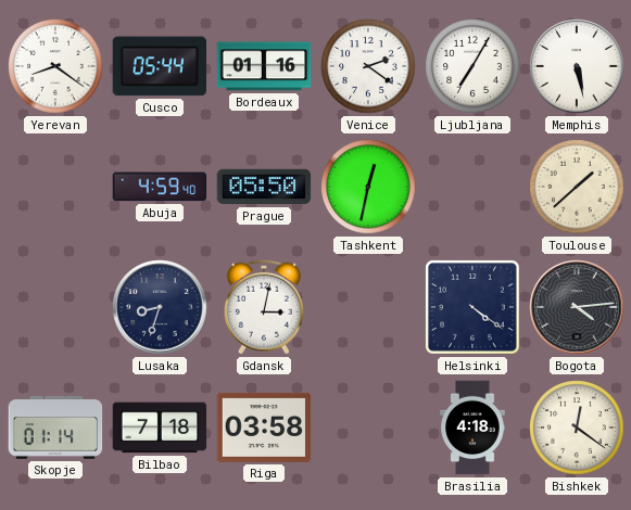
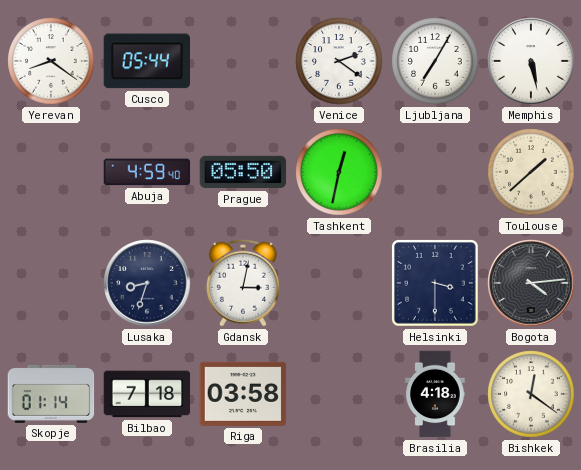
Bordeaux: 01:16 -> none (264, 66)
Helsinki: 4:21 -> 3:30 (436, 284)
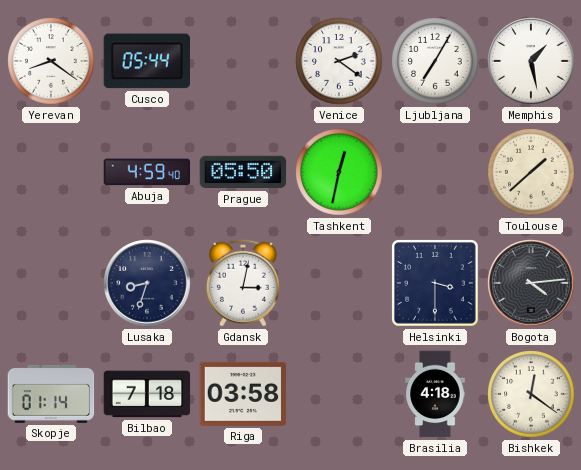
Memphis: 5:28 -> 1:28 (531, 61)
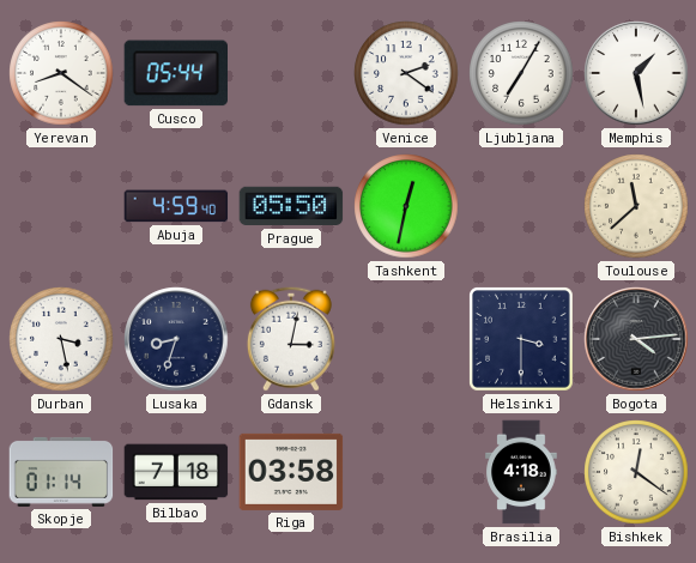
Toulouse: 1:38 -> 11:38 (636, 206)
Durban: none -> 3:28 (61, 339)
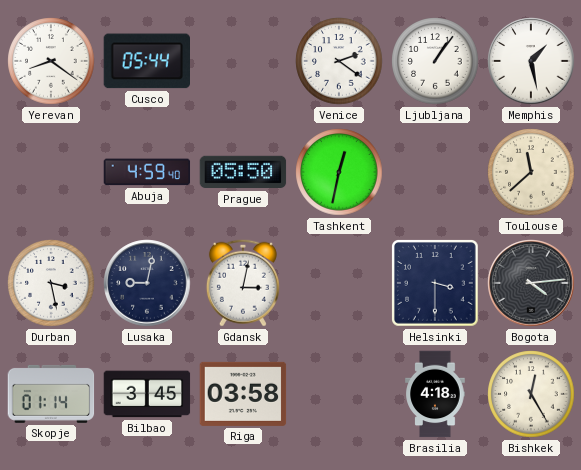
Ljubljana: 7:05 -> 1:06 (435, 61)
Lusaka: 8:33 -> 9:02 (147, 283)
Bilbao: 7:18 -> 3:45 (147, 394)
Bishkek: 12:21 -> 12:25 (531, 394)
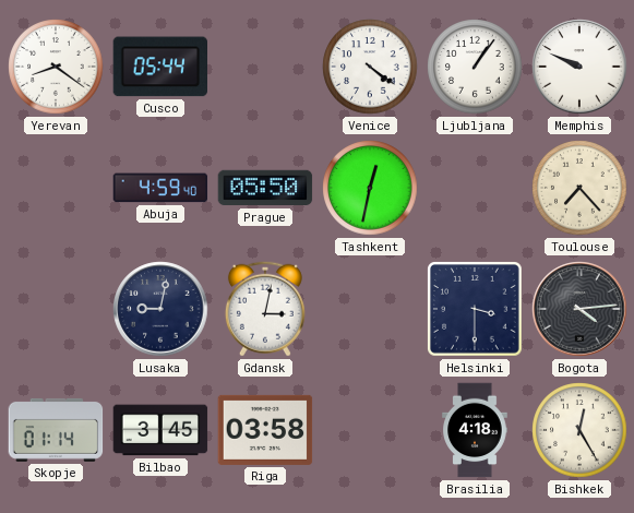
Venice: 2:21 -> 4:21 (370, 67)
Memphis: 1:28 -> 9:49 (579, 67)
Toulouse: 11:38 -> 7:23 (579, 188)
Durban: 3:28 -> none (51, 283)
